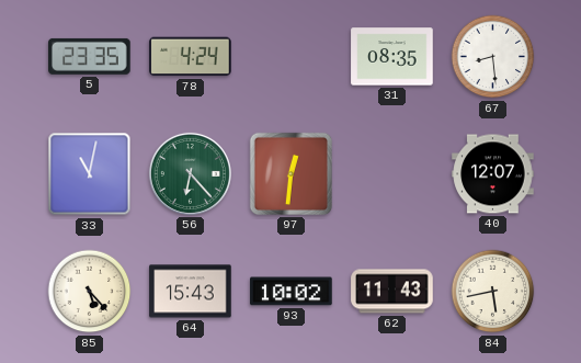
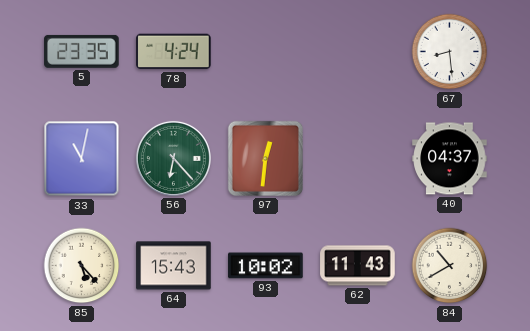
31: 08:35 -> none (392, 57)
40: 12:07 -> 04:37 (450, 159)
84: 5:43 -> 10:40 (450, 266)
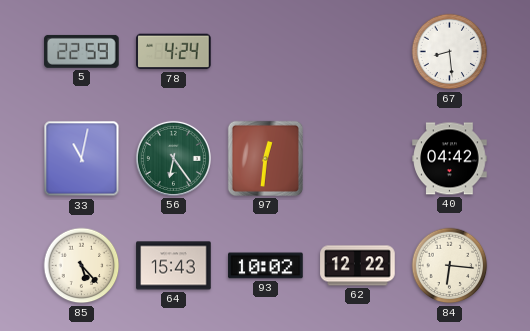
5: 23:35 -> 22:59 (82, 51)
56: 6:23 -> 6:24 (173, 158)
40: 04:37 -> 04:42 (450, 159)
62: 11:43 -> 12:22 (358, 266)
84: 10:40 -> 6:16 (450, 266)
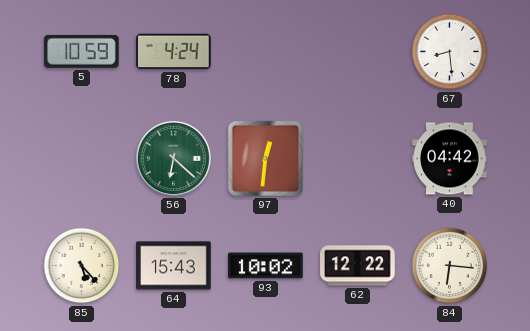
5: 22:59 -> 10:59 (82, 51)
33: 11:02 -> none (82, 159)
56: 6:24 -> 6:22 (173, 158)
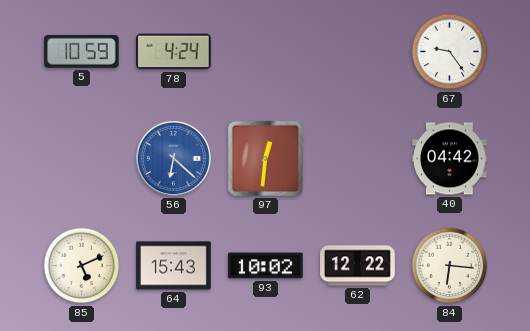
67: 8:29 -> 9:24 (450, 52)
56 dial: green -> blue (173, 158)
85: 5:23 -> 5:11 (82, 266)
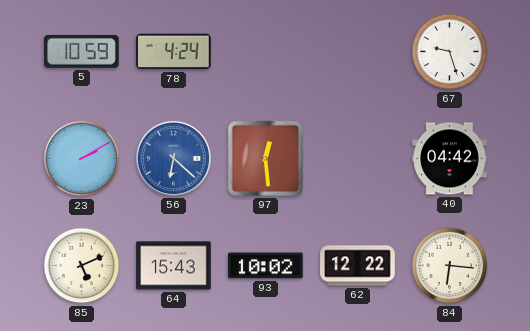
67: 9:24 -> 9:27 (450, 52)
23: none -> 2:10 (82, 159)
97: 12:31 -> 12:29 (265, 158)
